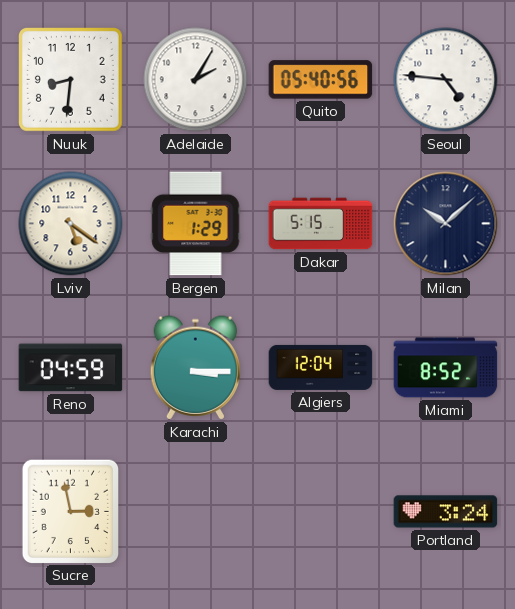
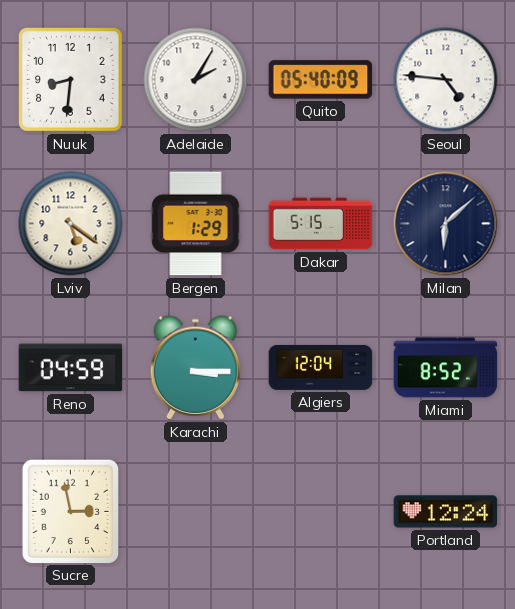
Quito: 05:40:56 -> 05:40:09 (321, 80)
Milan: 10:08 -> 6:08 (446, 224)
Portland: 3:24 -> 12:24 (446, 512)
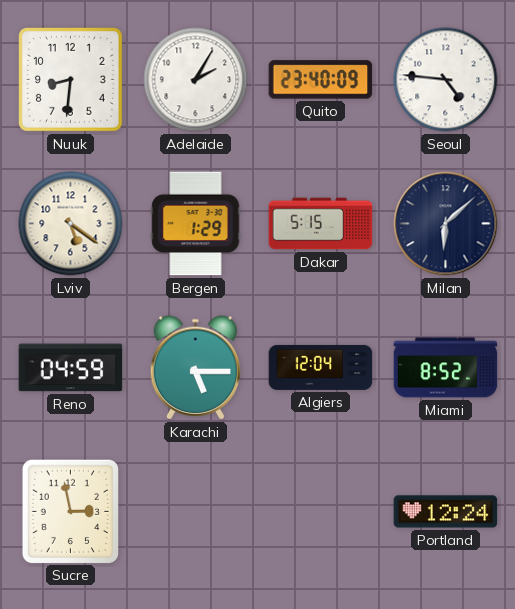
Quito: 05:40 -> 23:40 (321, 80)
Karachi: 3:15 -> 5:15 (196, 368)
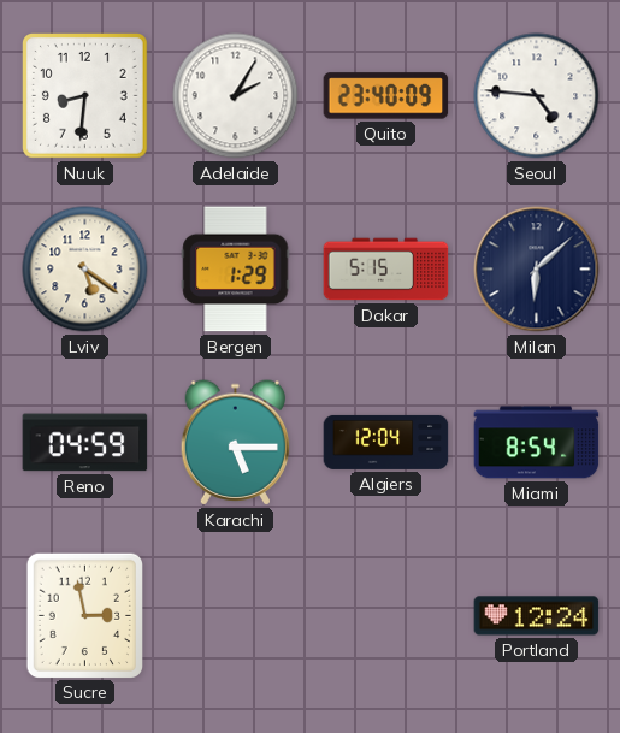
Miami: 8:52 -> 8:54 (537, 443)
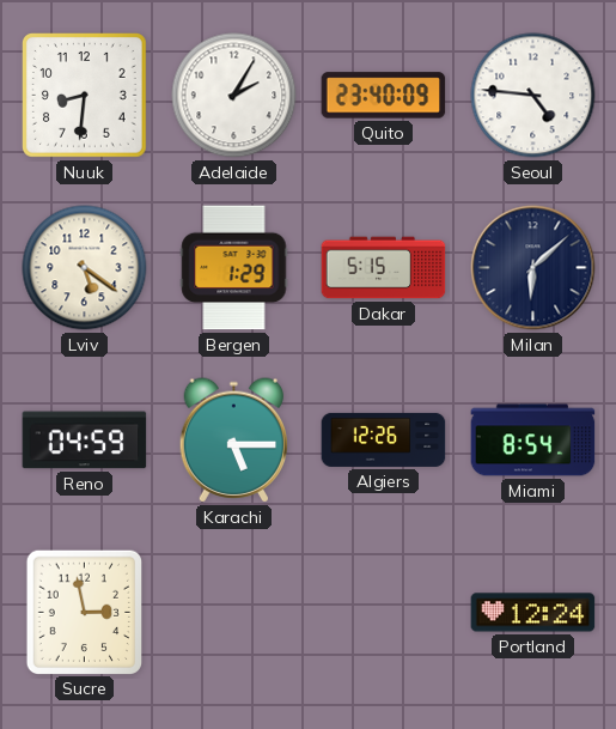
Algiers: 12:04 -> 12:26 (384, 439)
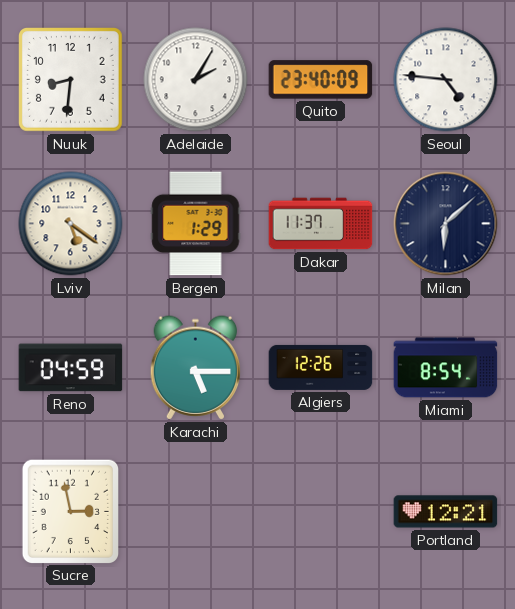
Dakar: 5:15 -> 11:37 (321, 224)
Portland: 12:24 -> 12:21 (446, 512)
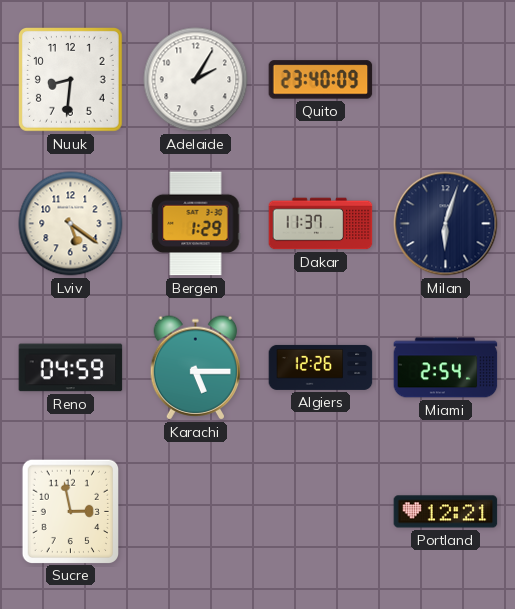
Seoul: 4:46 -> none (446, 80)
Milan: 6:08 -> 6:03 (446, 224)
Miami: 8:54 -> 2:54 (446, 368)
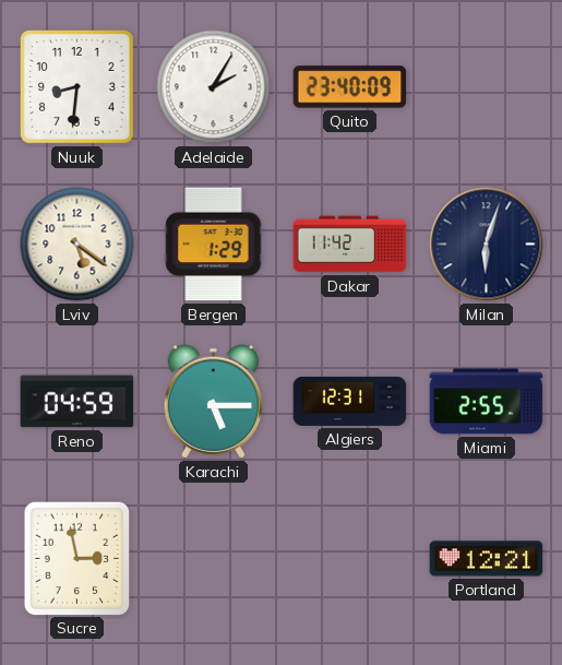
Dakar: 11:37 -> 11:42 (350, 245)
Algiers: 12:26 -> 12:31 (350, 401)
Miami: 2:54 -> 2:55 (487, 402)
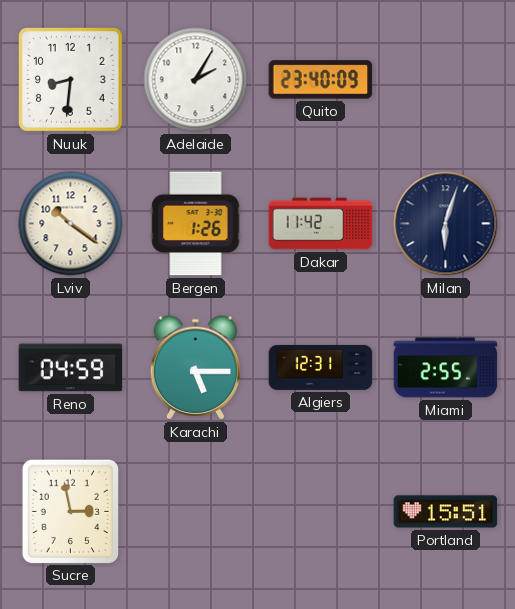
Lviv: 5:21 -> 10:21 (71, 224)
Bergen: 1:29 -> 1:26 (196, 224)
Portland: 12:21 -> 15:51 (446, 512)
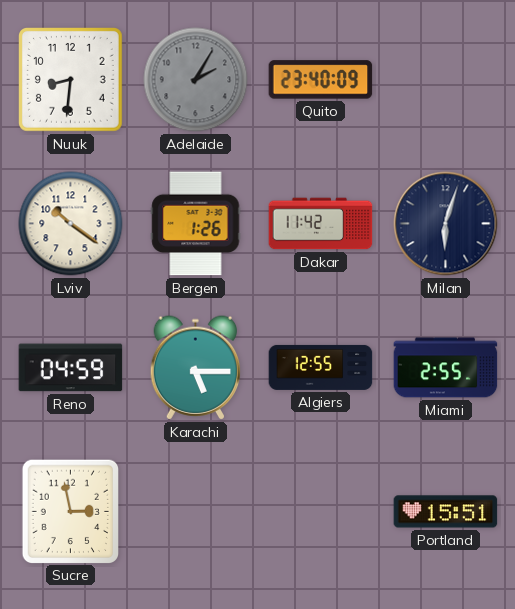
Adelaide dial: white -> grey (196, 80)
Algiers: 12:31 -> 12:55 (321, 367)
